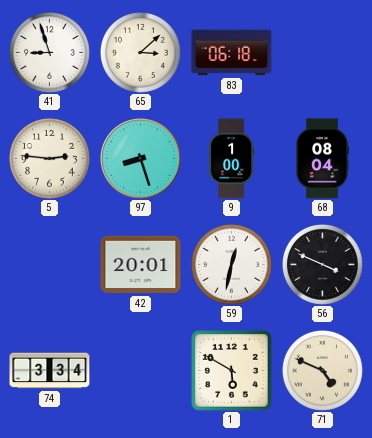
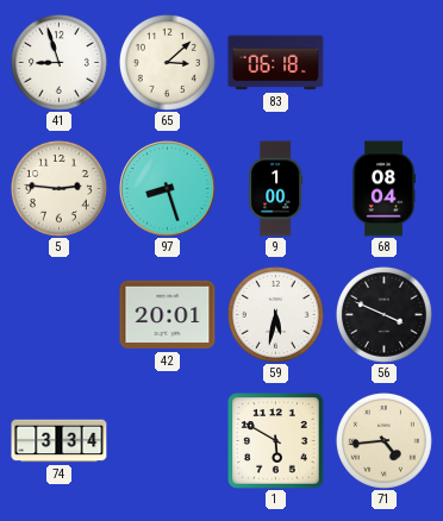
59: 12:32 -> 5:32 (275, 314)
71: 4:49 -> 4:44 (383, 440)
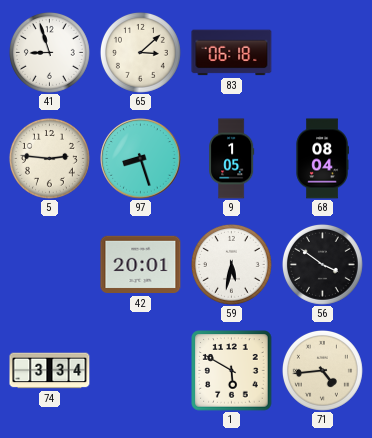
9: 1:00 -> 1:05 (232, 159)
56: 3:49 -> 3:51 (322, 264)
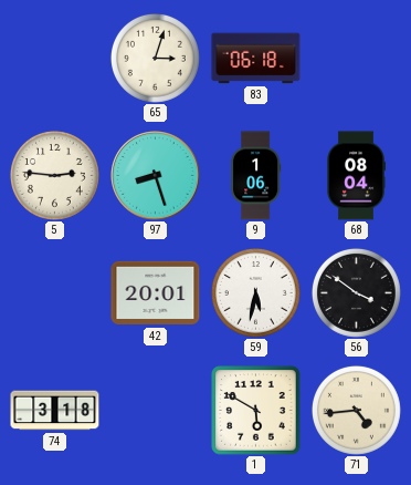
41: 8:57 -> none (49, 52)
65: 3:08 -> 3:03 (155, 58)
9: 1:05 -> 1:06 (256, 176)
74: 3:34 -> 3:18 (55, 411)
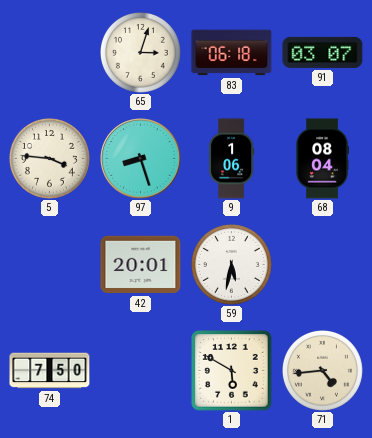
91: none -> 03:07 (323, 52)
5: 2:46 -> 3:46 (49, 158)
56: 3:51 -> none (356, 292)
74: 3:18 -> 7:50 (50, 371)
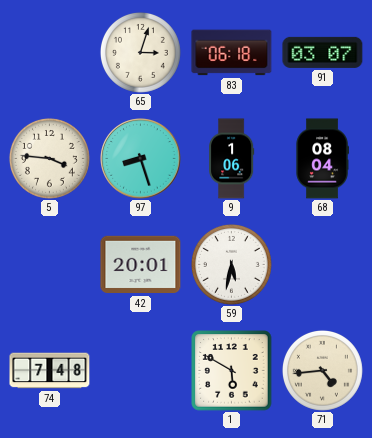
74: 7:50 -> 7:48 (50, 371)
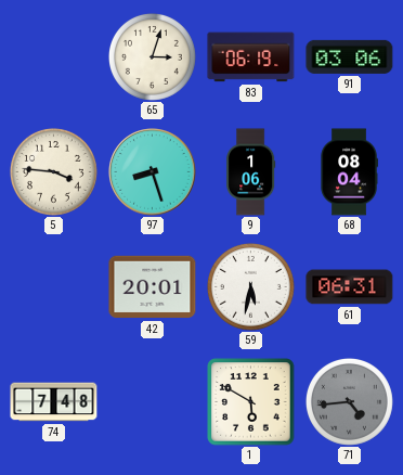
83: 06:18 -> 06:19 (251, 57)
91: 03:07 -> 03:06 (350, 56)
61: none -> 06:31 (350, 287)
71 dial: cream -> grey (349, 401)
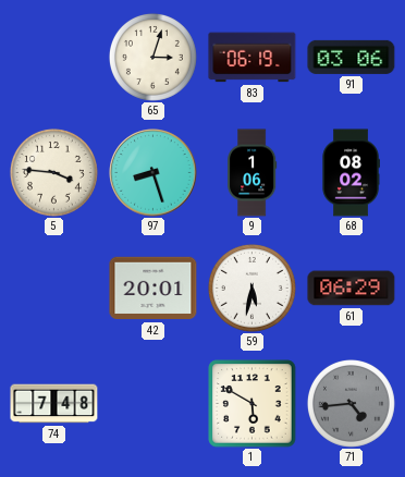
68: 08:04 -> 08:02 (351, 173)
61: 06:31 -> 06:29 (352, 289)
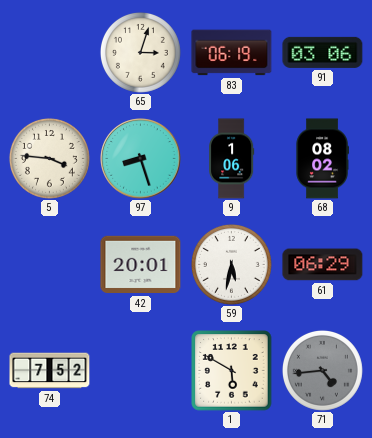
74: 7:48 -> 7:52 (50, 371)
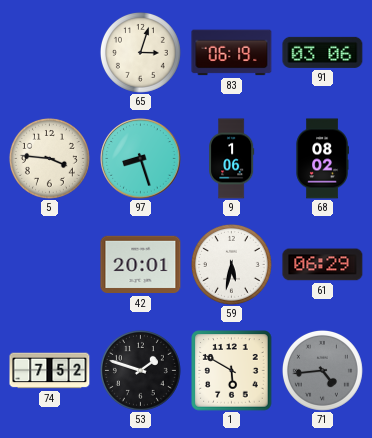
53: none -> 1:48 (140, 370)
